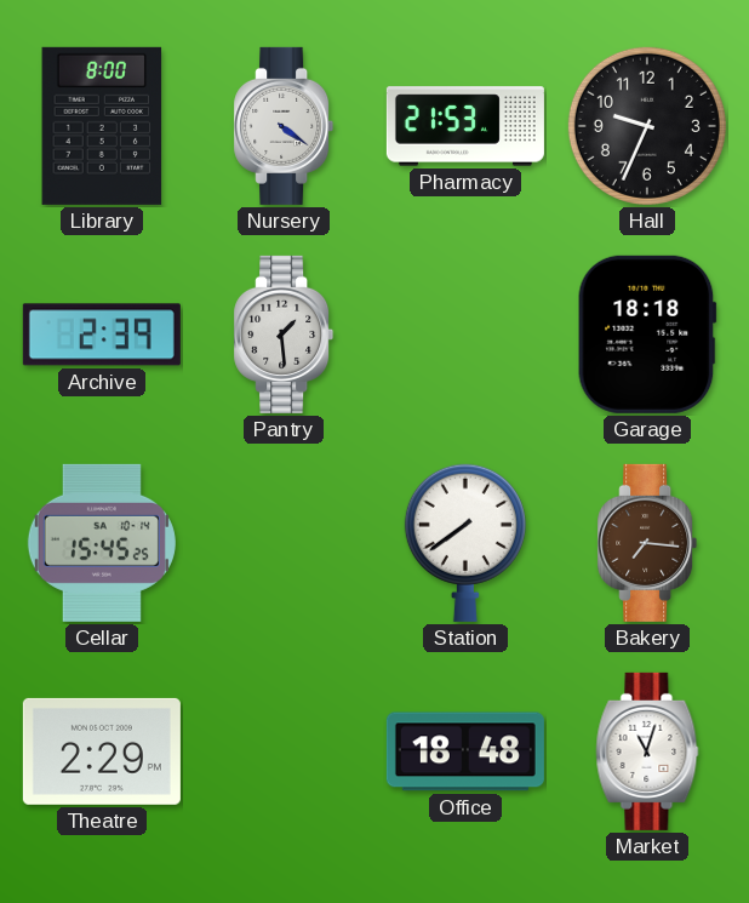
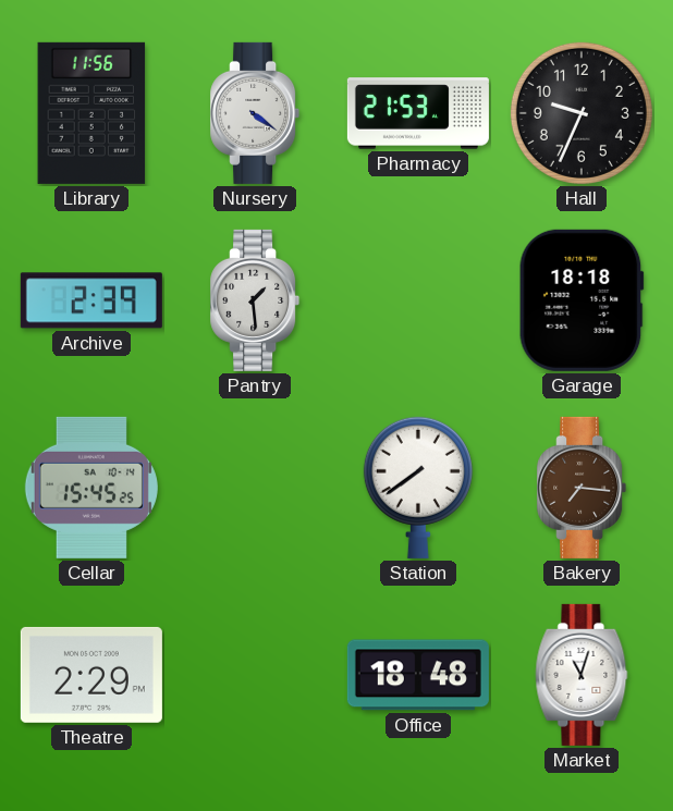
Library: 8:00 -> 11:56 (91, 113)
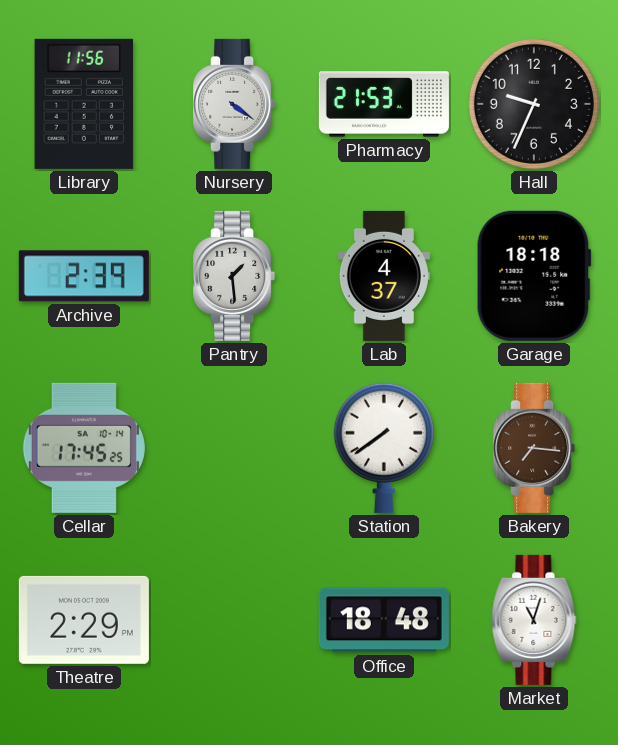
Lab: none -> 4:37 (384, 276)
Cellar: 15:45 -> 17:45 (84, 448)
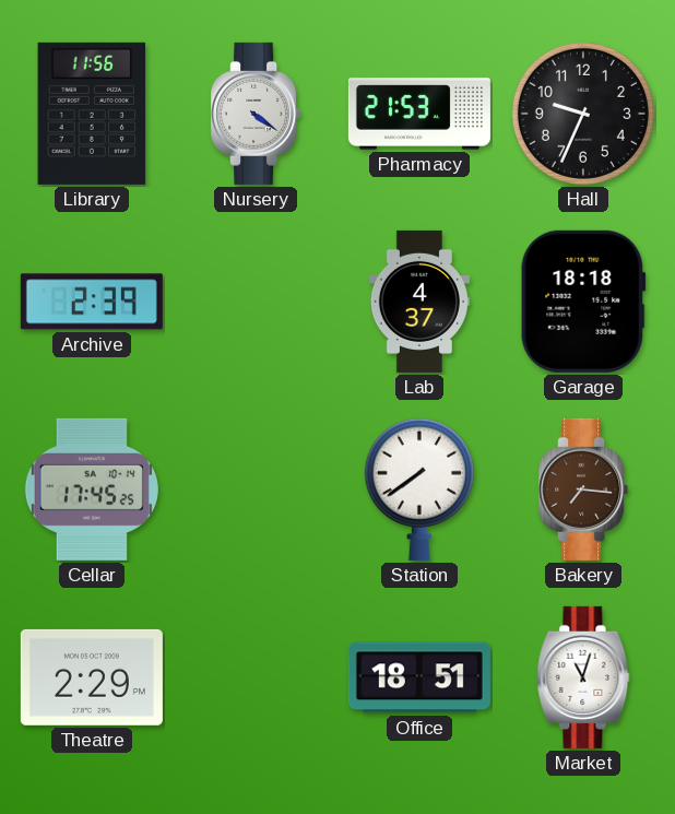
Pantry: 1:29 -> none (234, 276)
Office: 18:48 -> 18:51 (419, 677)
